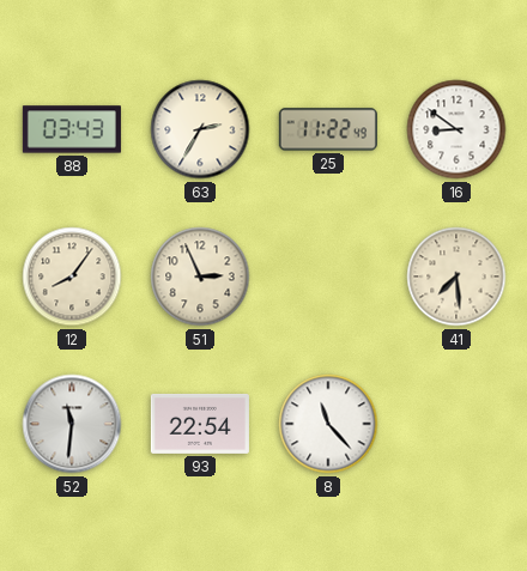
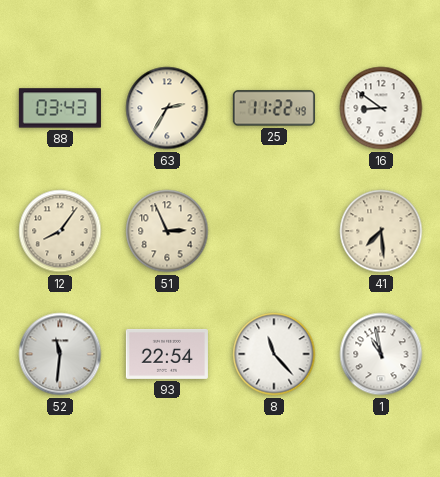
1: none -> 10:58 (381, 354)
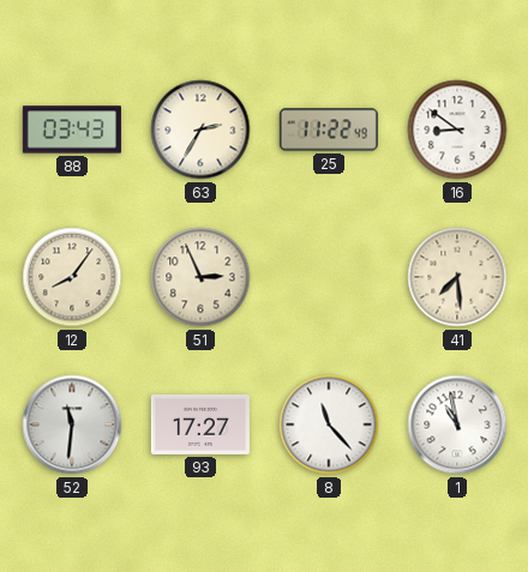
93: 22:54 -> 17:27 (200, 425)
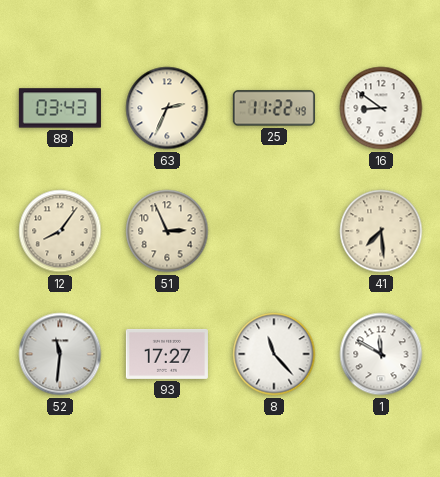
63: 2:35 -> 2:34 (167, 108)
1: 10:58 -> 11:50 (381, 354)
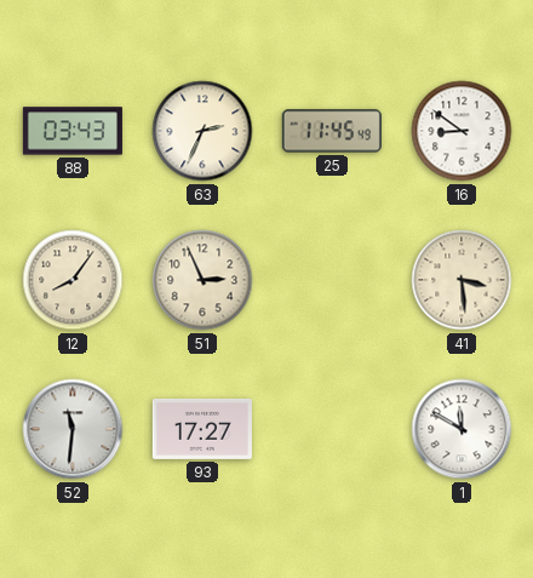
25: 11:22 -> 11:45 (332, 131)
41: 7:29 -> 3:29 (462, 280)
8: 11:23 -> none (274, 354)
